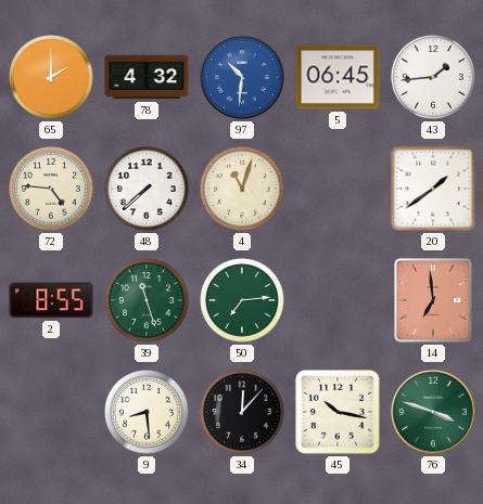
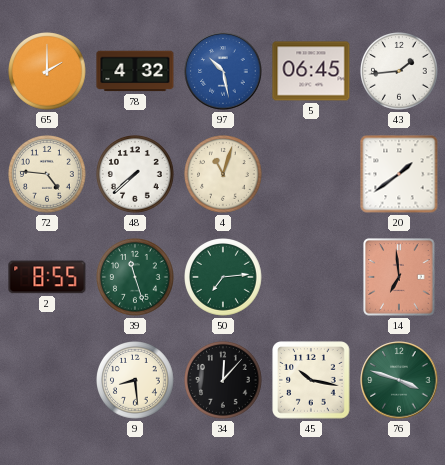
97: 10:31 -> 10:28 (223, 71)
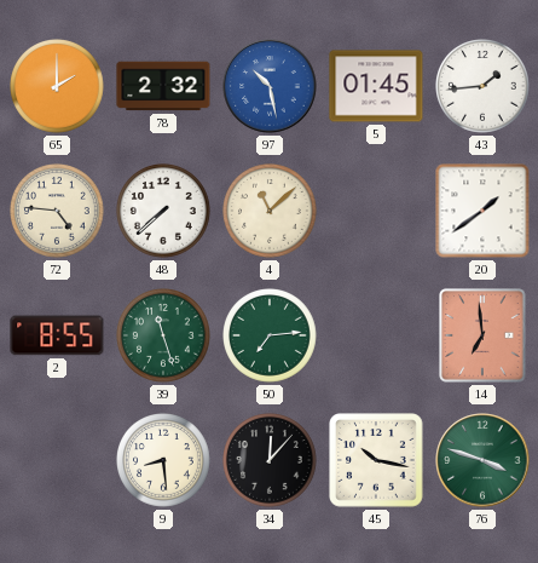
78: 4:32 -> 2:32 (163, 86)
5: 06:45 -> 01:45 (376, 86)
4: 11:03 -> 11:08 (271, 212)
